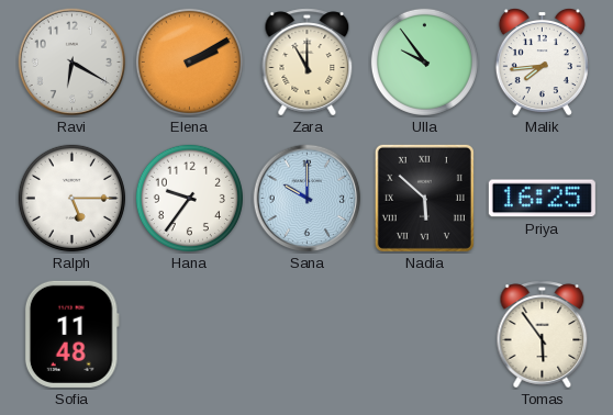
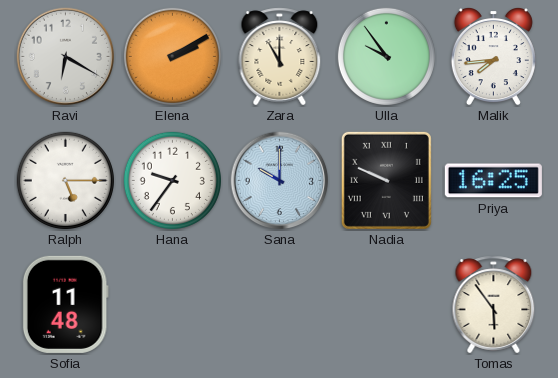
Nadia: 5:52 -> 9:49 (386, 180)
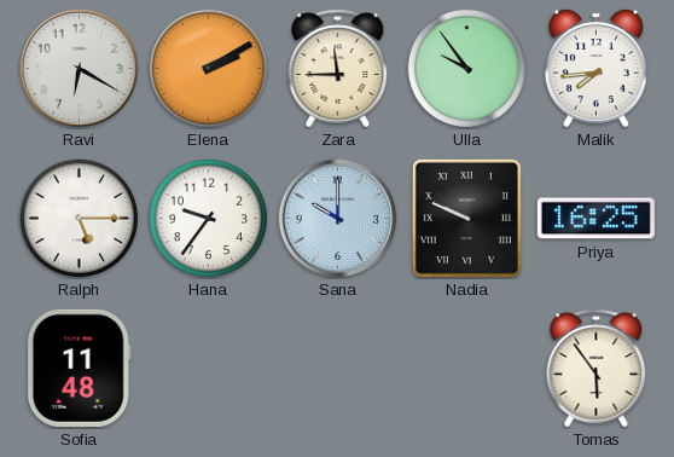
Zara: 11:00 -> 11:45 (338, 69)
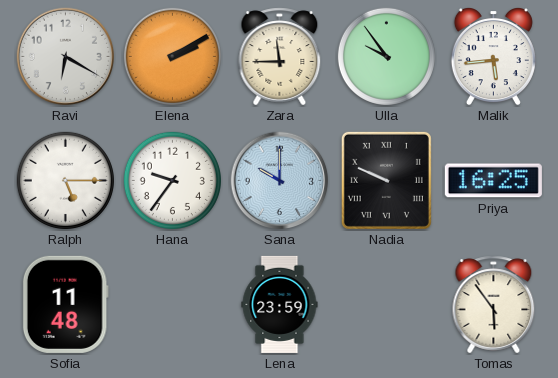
Malik: 7:44 -> 5:44 (493, 56)
Lena: none -> 23:59 (280, 304)
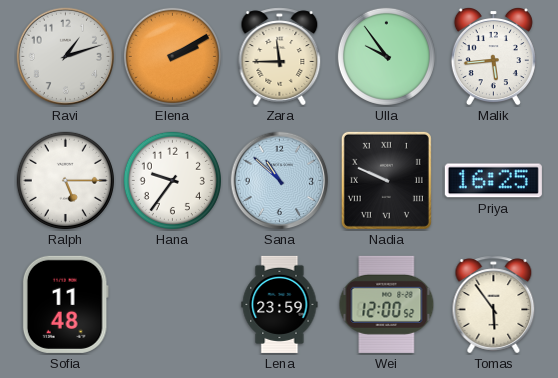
Ravi: 6:20 -> 1:12 (66, 57)
Sana: 10:00 -> 10:52 (280, 181)
Wei: none -> 12:00 (387, 304)
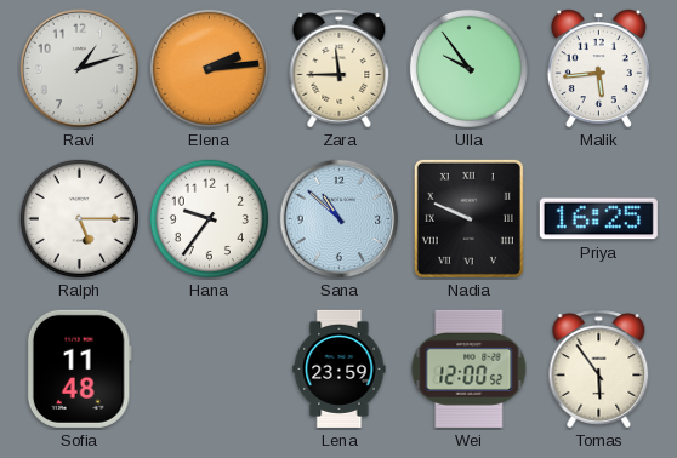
Elena: 2:10 -> 2:14 (209, 68)
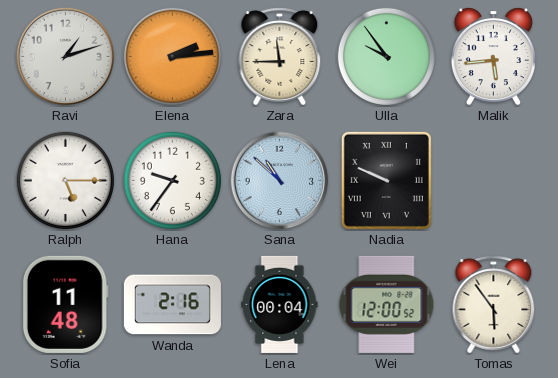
Priya: 16:25 -> none (598, 219)
Wanda: none -> 2:16 (172, 305)
Lena: 23:59 -> 00:04 (280, 304)
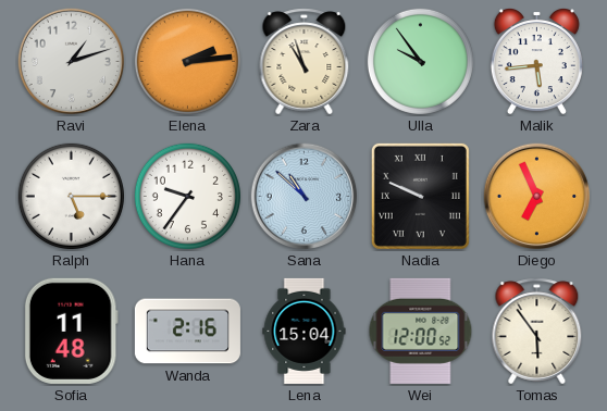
Zara: 11:45 -> 10:57 (305, 62)
Diego: none -> 6:56 (537, 197)
Lena: 00:04 -> 15:04 (305, 331)
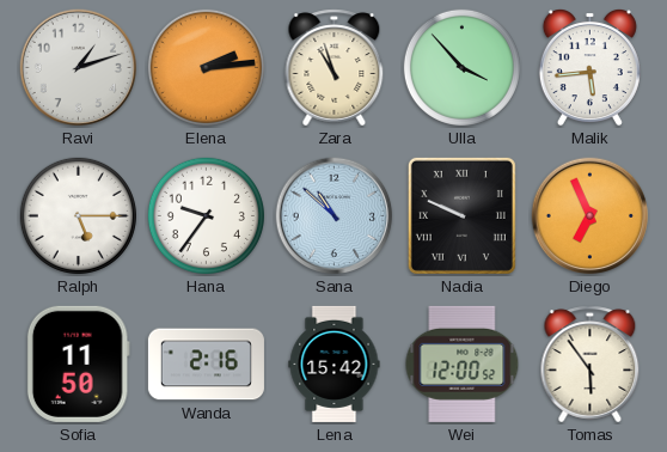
Ulla: 9:54 -> 3:53 (461, 67)
Sofia: 11:48 -> 11:50 (78, 364)
Lena: 15:04 -> 15:42 (335, 364)
